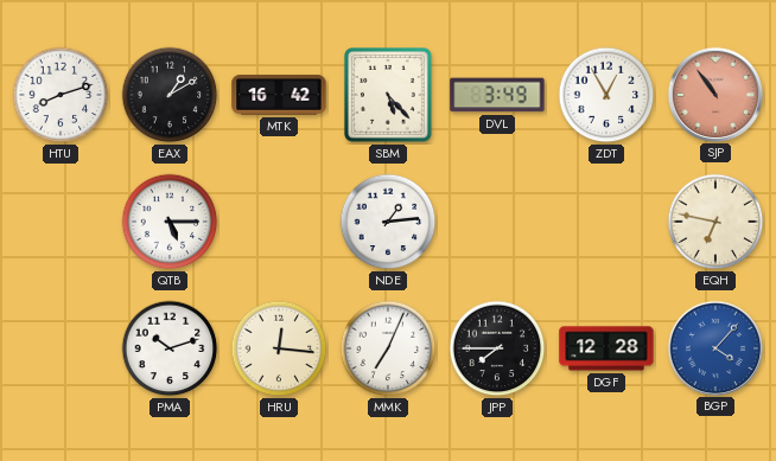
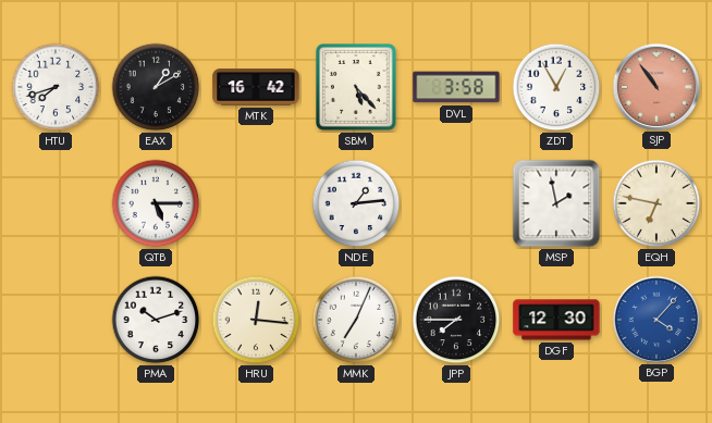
HTU: 8:12 -> 7:42 (56, 87)
DVL: 3:49 -> 3:58 (456, 87)
MSP: none -> 1:58 (556, 203)
DGF: 12:28 -> 12:30 (556, 320)
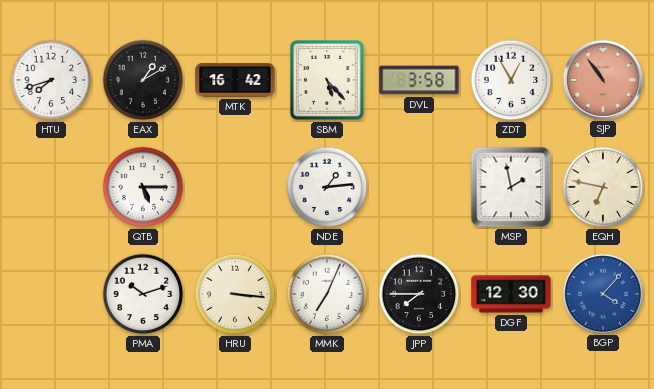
HRU: 12:16 -> 3:16 (235, 294)
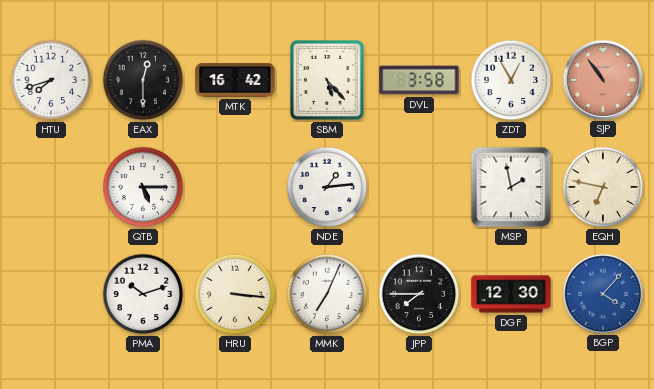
EAX: 1:10 -> 12:30 (143, 80)
